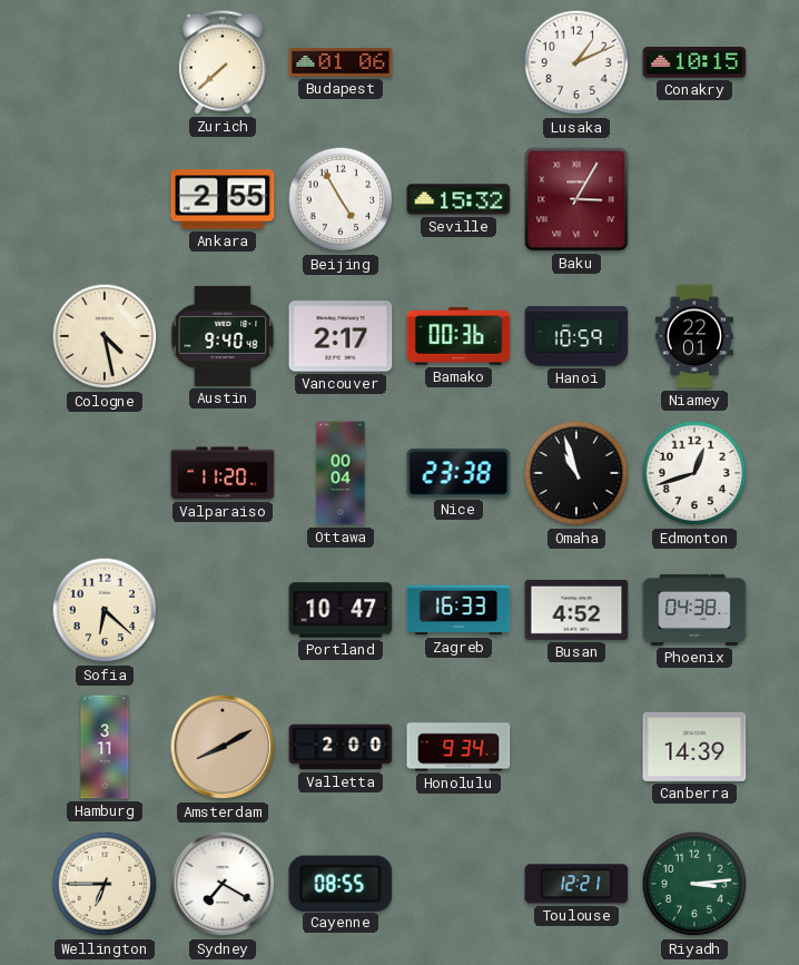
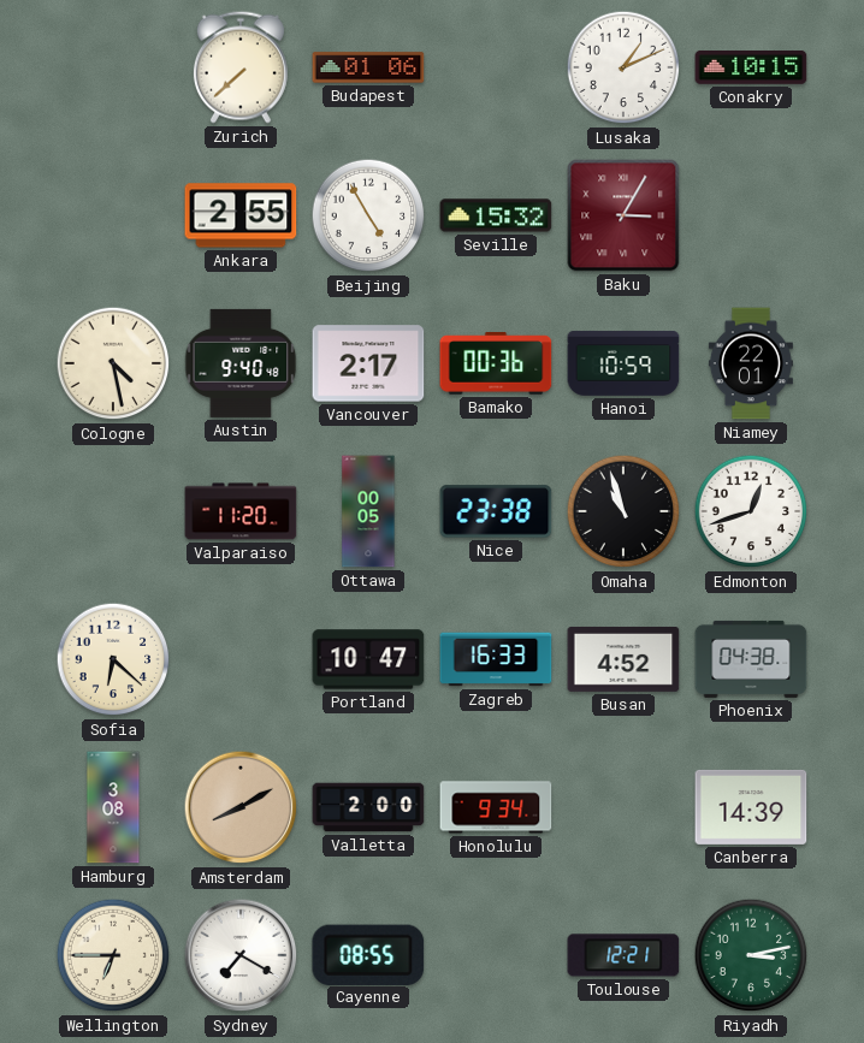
Ottawa: 00:04 -> 00:05 (368, 511)
Hamburg: 3:11 -> 3:08 (113, 807)
Riyadh: 3:14 -> 3:13 (751, 955)
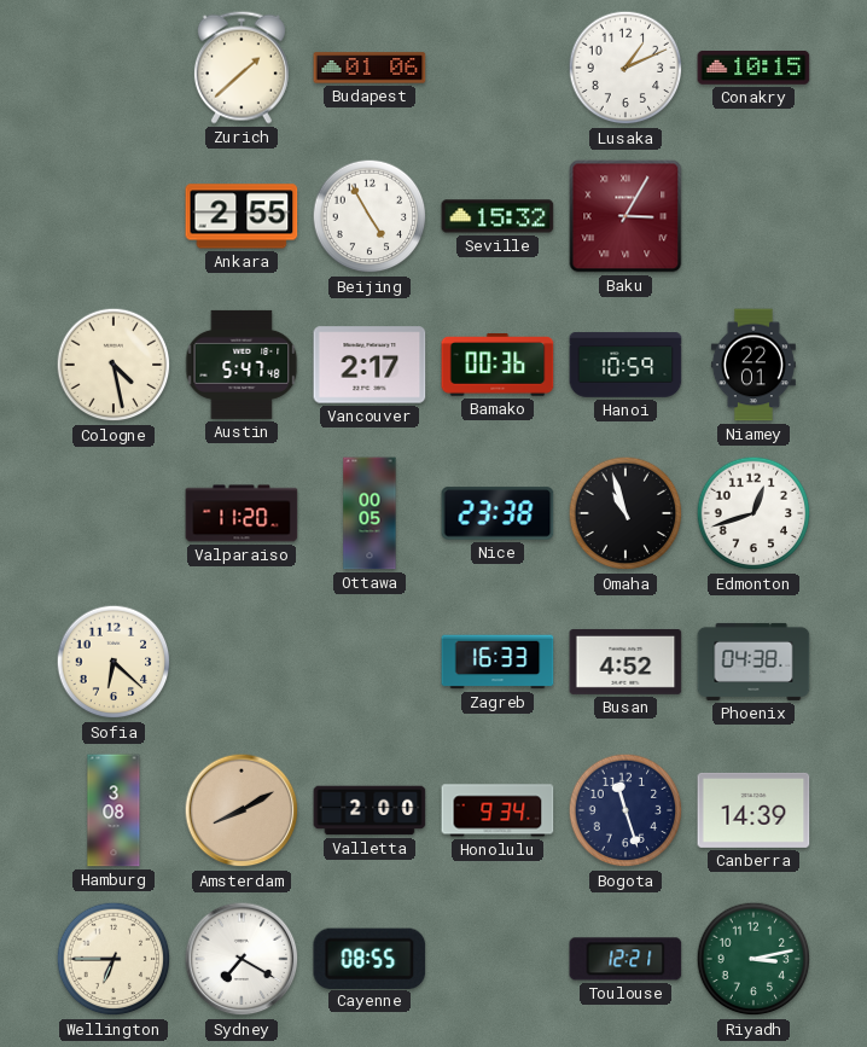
Zurich: 7:38 -> 1:38 (242, 68)
Austin: 9:40 -> 5:47 (242, 365)
Portland: 10:47 -> none (368, 659)
Bogota: none -> 11:27 (625, 810)
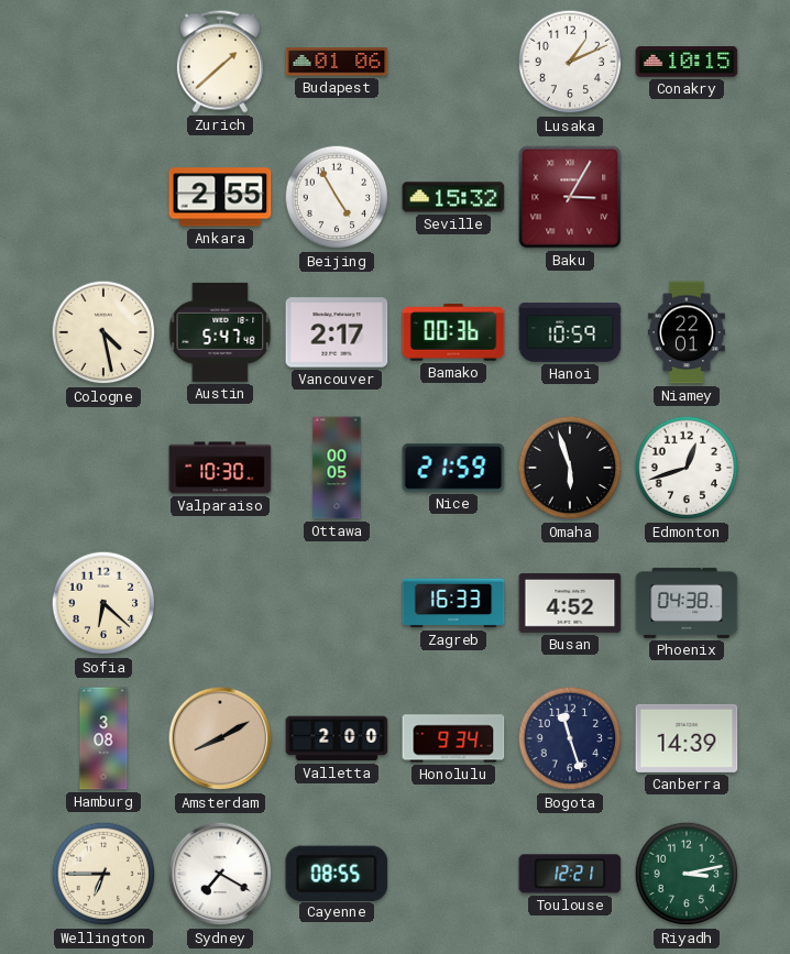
Valparaiso: 11:20 -> 10:30 (220, 468)
Nice: 23:38 -> 21:59 (453, 468)
Omaha: 10:57 -> 5:57 (570, 468)
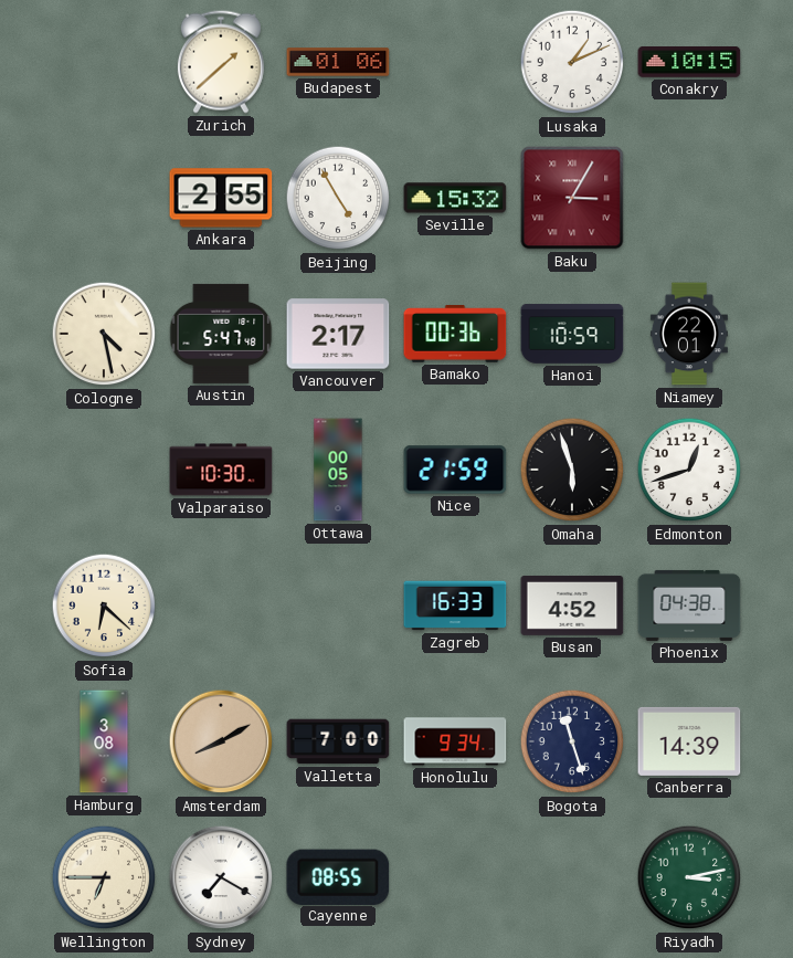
Valletta: 2:00 -> 7:00 (338, 741)
Toulouse: 12:21 -> none (570, 874)
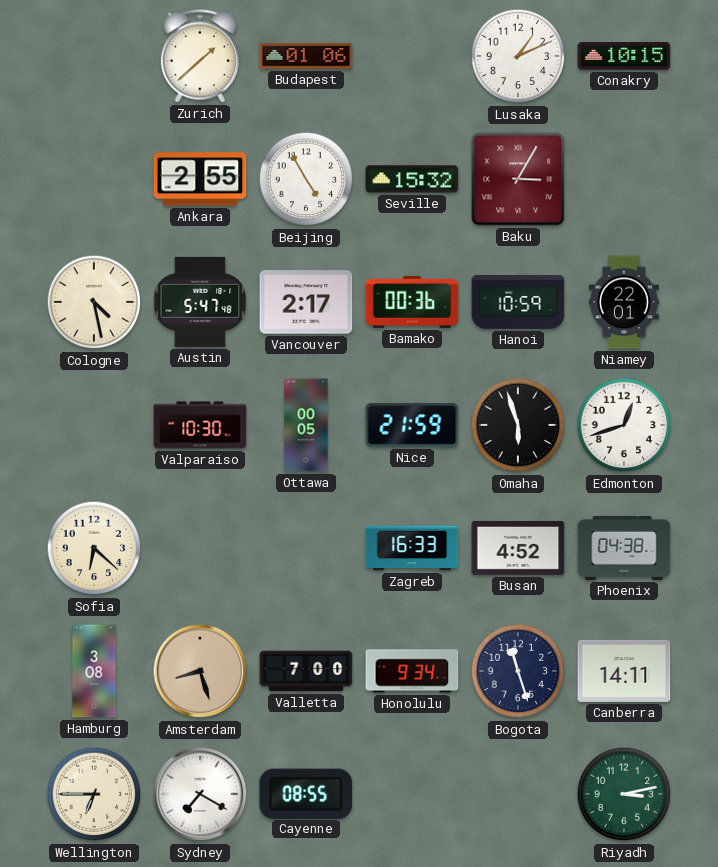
Amsterdam: 8:10 -> 8:27 (200, 671)
Canberra: 14:39 -> 14:11 (624, 671)
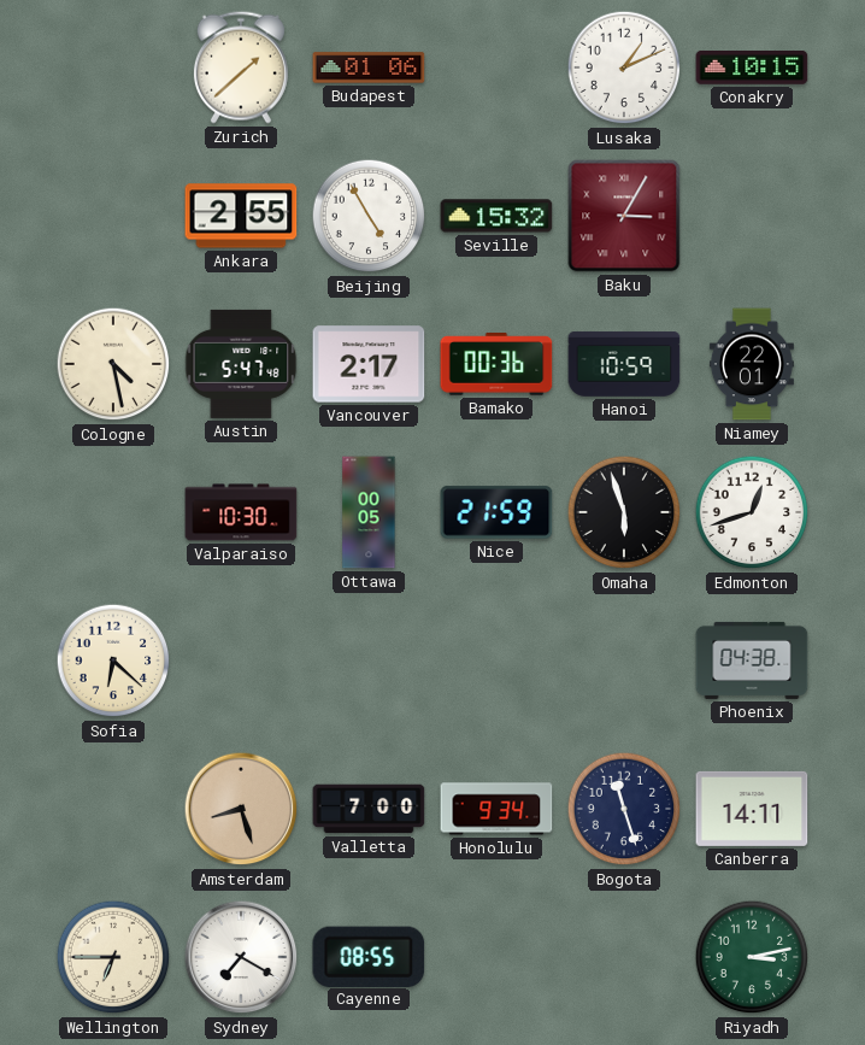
Zagreb: 16:33 -> none (412, 548)
Busan: 4:52 -> none (518, 548)
Hamburg: 3:08 -> none (94, 671)
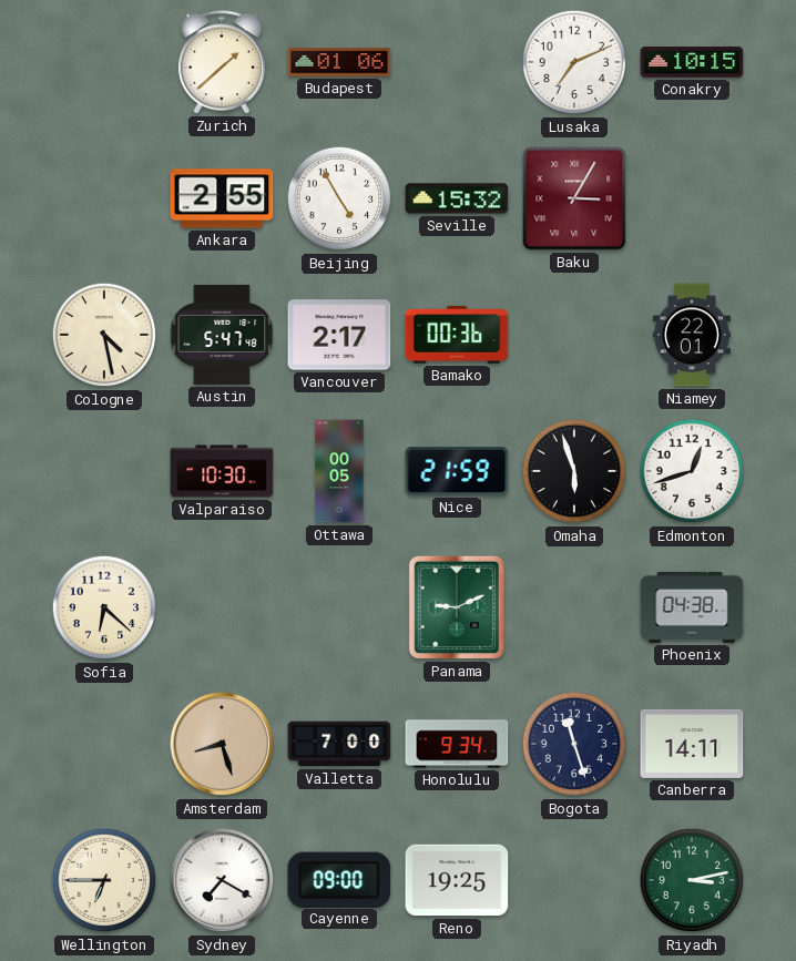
Lusaka: 1:11 -> 7:11 (574, 62)
Hanoi: 10:59 -> none (624, 364)
Panama: none -> 9:11 (457, 607)
Cayenne: 08:55 -> 09:00 (339, 879)
Reno: none -> 19:25 (457, 880)
